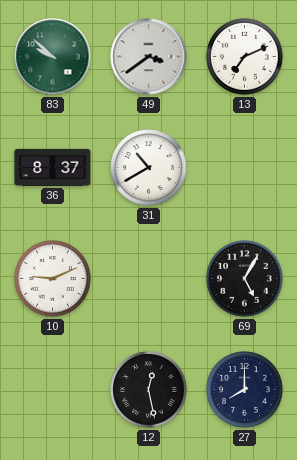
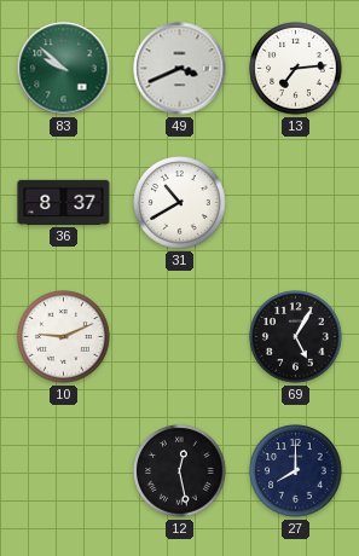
49: 3:39 -> 3:41 (180, 69)
13: 7:11 -> 7:14 (296, 69)
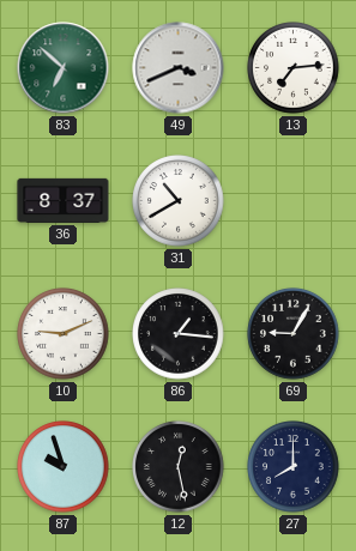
83: 9:52 -> 6:52 (64, 68)
86: none -> 1:16 (179, 334)
69: 5:05 -> 9:05 (294, 334)
87: none -> 9:57 (64, 467)
